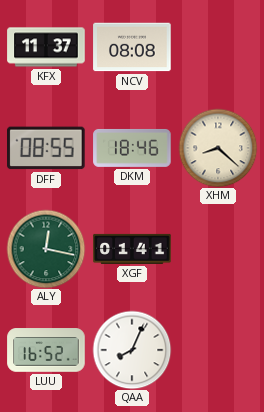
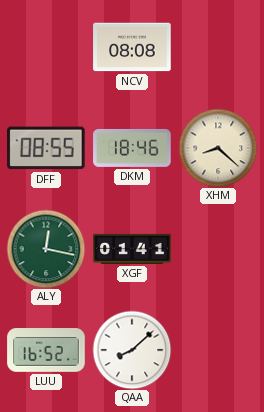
KFX: 11:37 -> none (46, 47)
QAA: 8:04 -> 8:08 (132, 350)
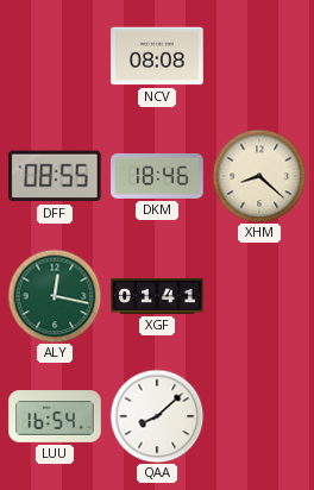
LUU: 16:52 -> 16:54 (55, 416)
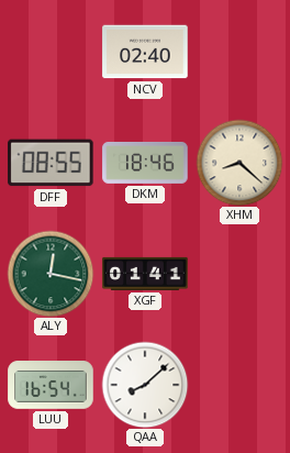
NCV: 08:08 -> 02:40 (145, 52)
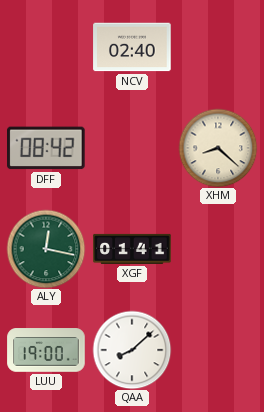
DFF: 08:55 -> 08:42 (47, 148)
DKM: 18:46 -> none (145, 163)
LUU: 16:54 -> 19:00 (46, 350)
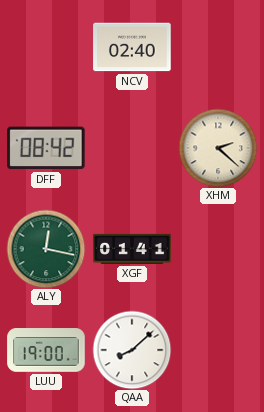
XHM: 8:22 -> 2:22 (218, 148)
